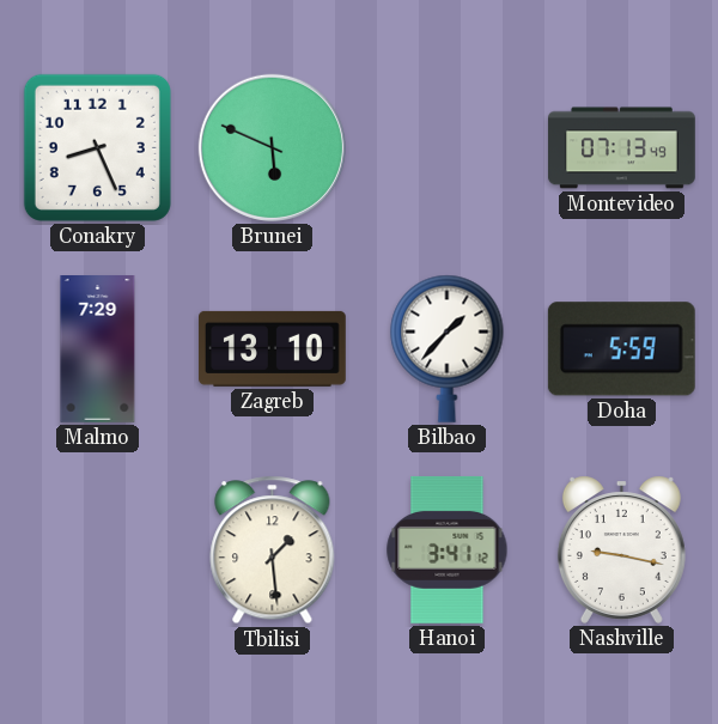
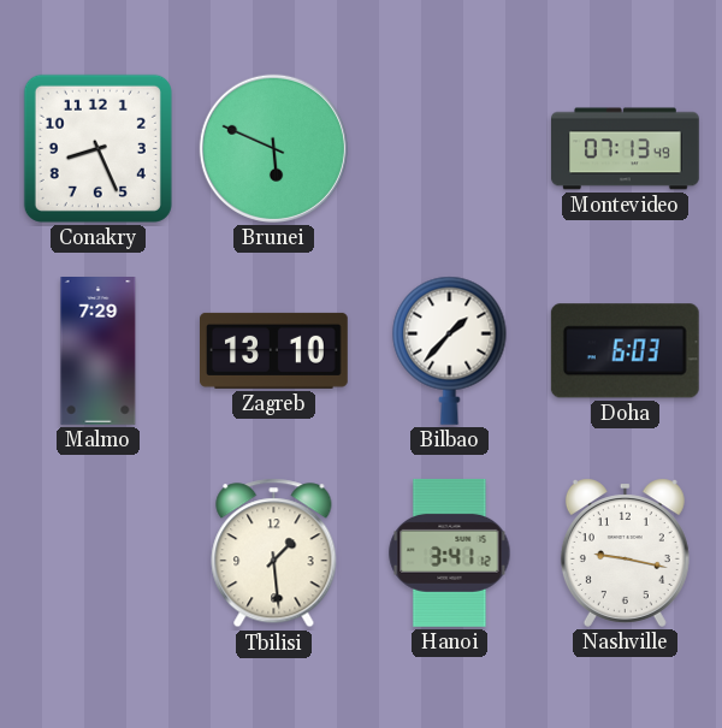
Doha: 5:59 -> 6:03 (625, 351)
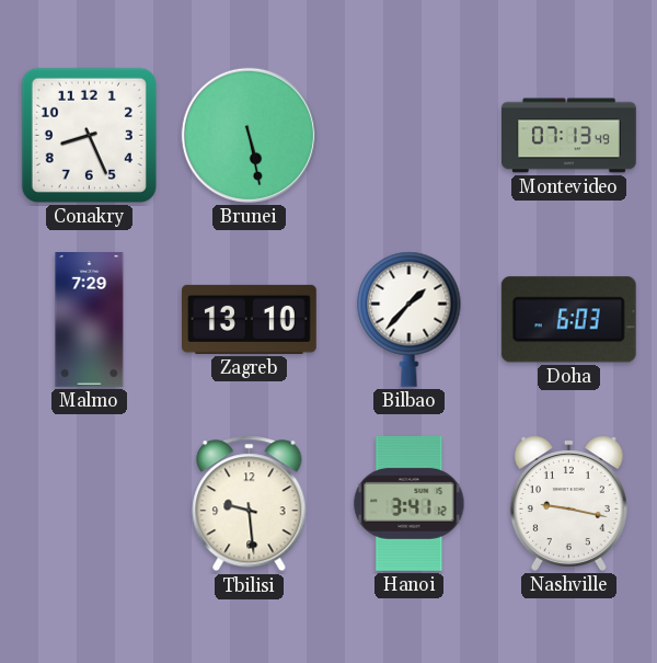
Brunei: 5:49 -> 5:28 (249, 135)
Tbilisi: 1:29 -> 9:29 (250, 504)
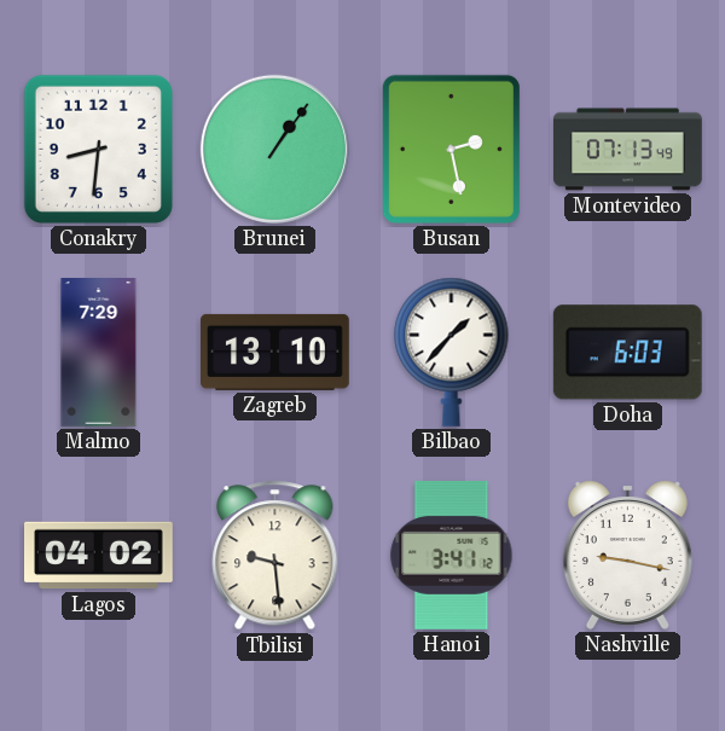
Conakry: 8:26 -> 8:31 (98, 149)
Brunei: 5:28 -> 1:06 (274, 149)
Busan: none -> 2:28 (451, 149)
Lagos: none -> 04:02 (99, 556)
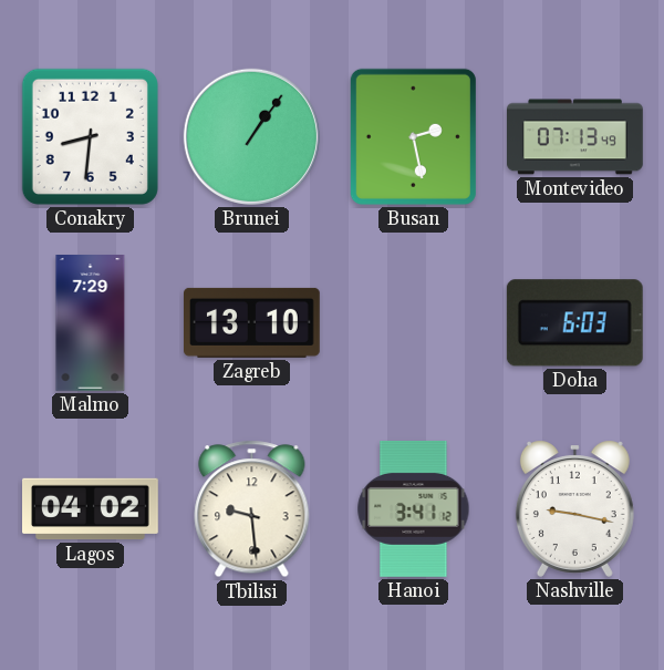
Bilbao: 1:37 -> none (452, 352)
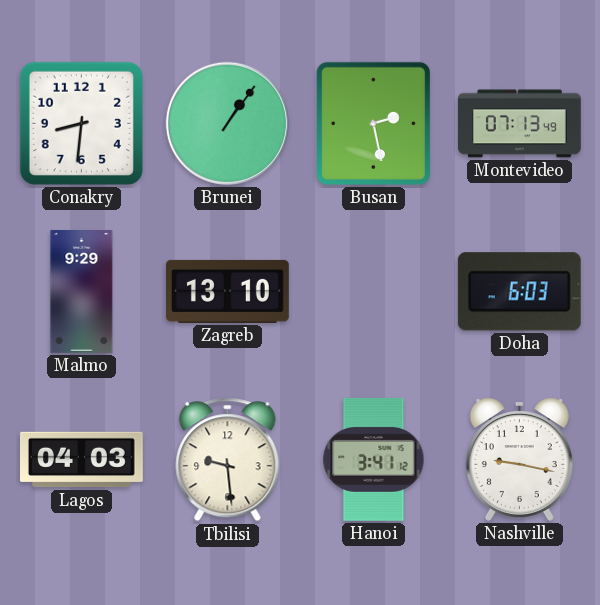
Malmo: 7:29 -> 9:29 (82, 292)
Lagos: 04:02 -> 04:03 (82, 460)
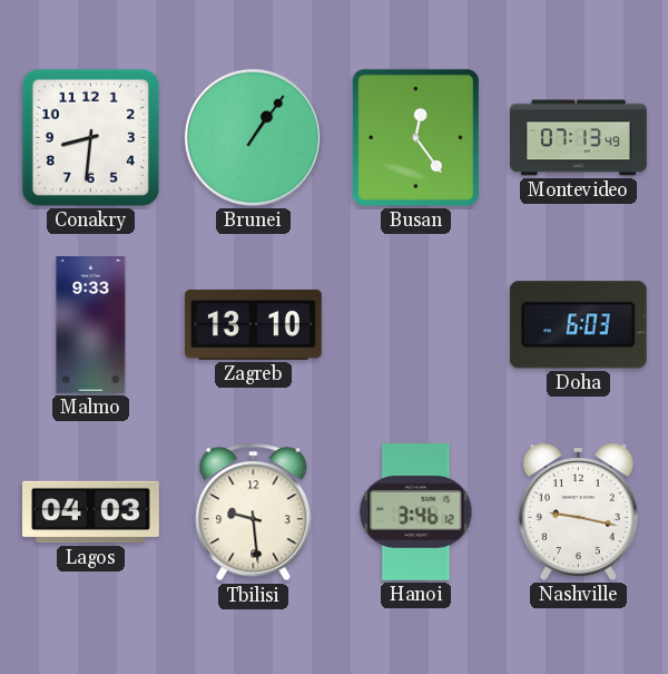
Busan: 2:28 -> 12:24 (415, 137)
Malmo: 9:29 -> 9:33 (91, 325)
Hanoi: 3:41 -> 3:46 (416, 511)
